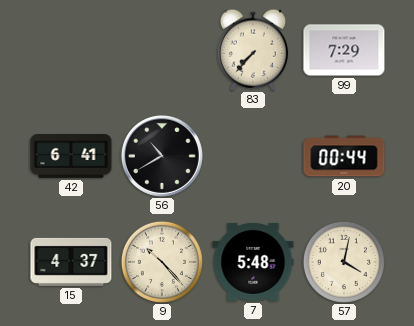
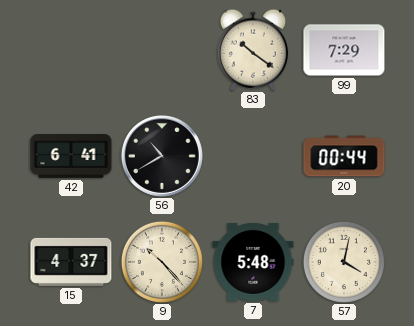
83: 7:37 -> 10:21 (253, 50)
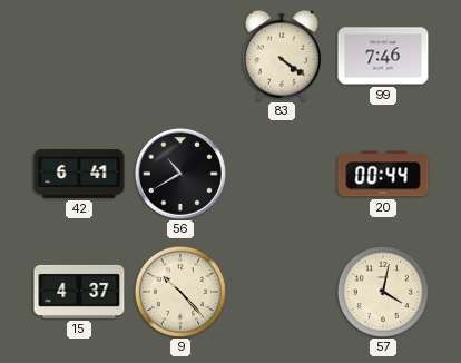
83: 10:21 -> 4:21 (282, 56)
99: 7:29 -> 7:46 (383, 56)
7: 5:48 -> none (253, 262)
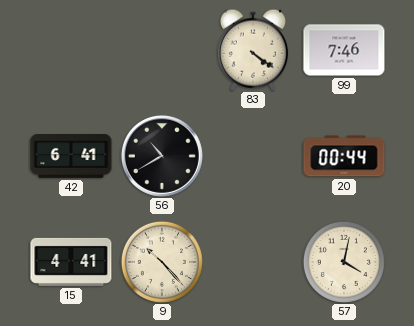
15: 4:37 -> 4:41 (71, 262)
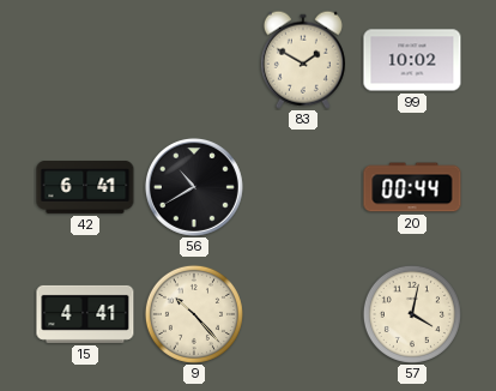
83: 4:21 -> 1:50 (303, 60)
99: 7:46 -> 10:02 (412, 60)
